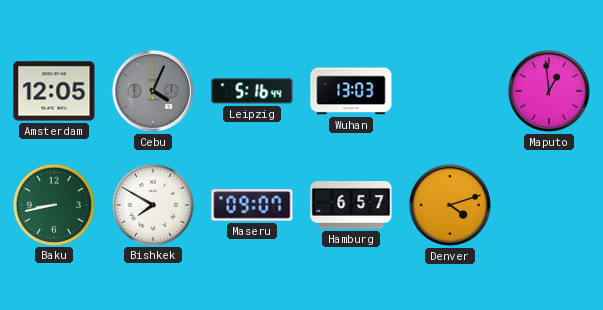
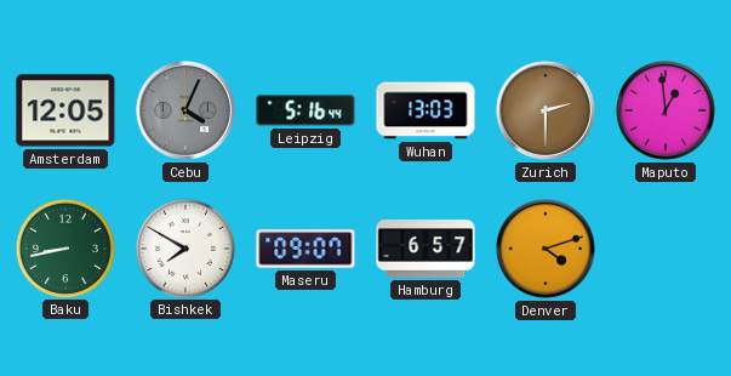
Zurich: none -> 2:30 (546, 110)
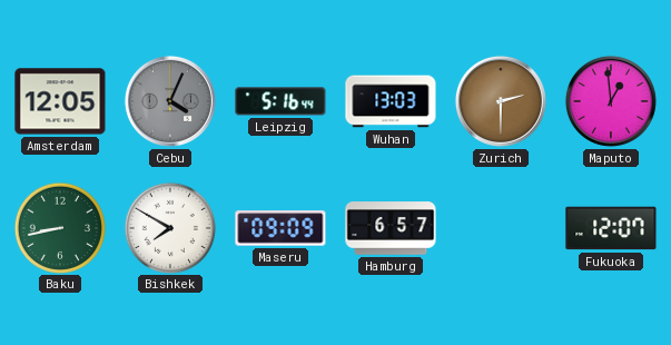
Maseru: 09:07 -> 09:09 (280, 228)
Denver: 4:12 -> none (546, 249)
Fukuoka: none -> 12:07 (611, 228)
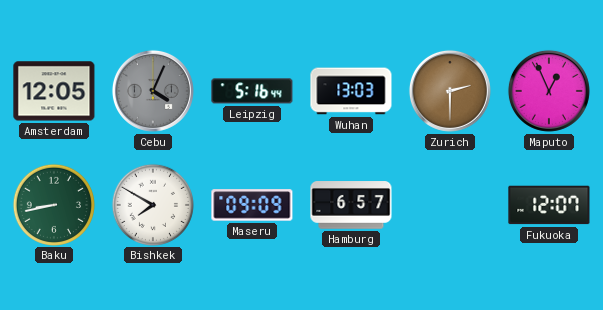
Maputo: 12:59 -> 12:56 (549, 91)
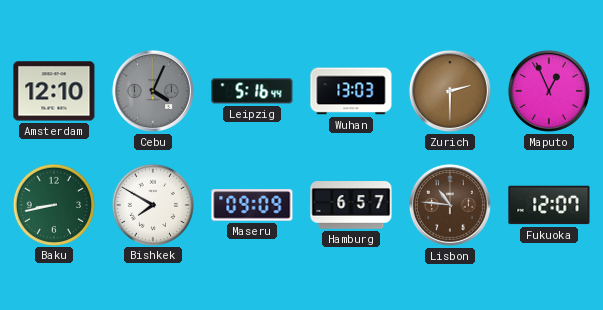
Amsterdam: 12:05 -> 12:10 (54, 91)
Lisbon: none -> 10:46 (450, 205)
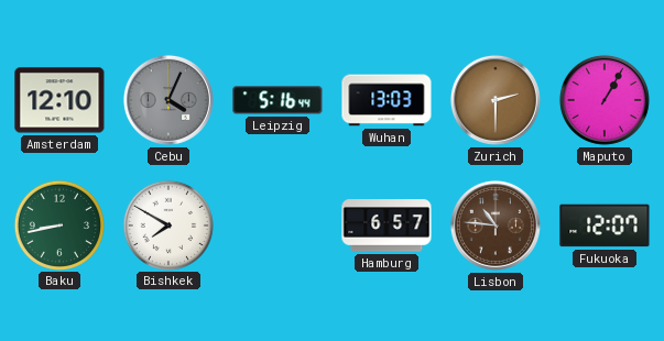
Maputo: 12:56 -> 1:05 (605, 100)
Maseru: 09:09 -> none (252, 205)
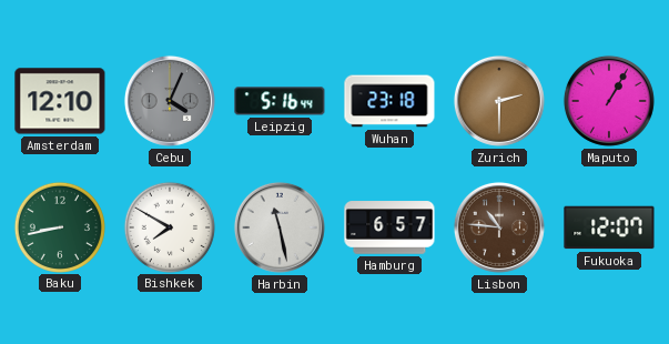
Wuhan: 13:03 -> 23:18 (389, 101)
Harbin: none -> 11:28 (280, 227)
